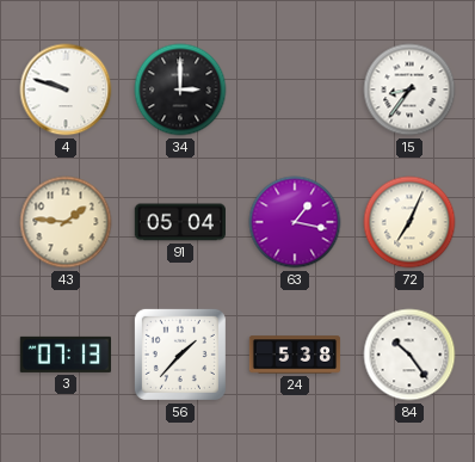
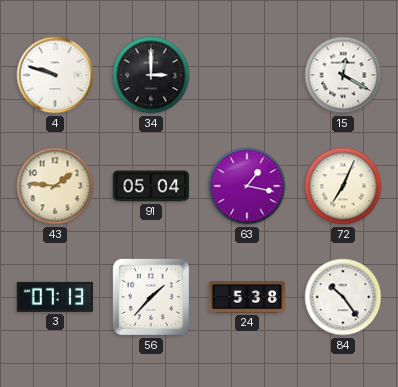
15: 8:36 -> 12:20 (343, 75)
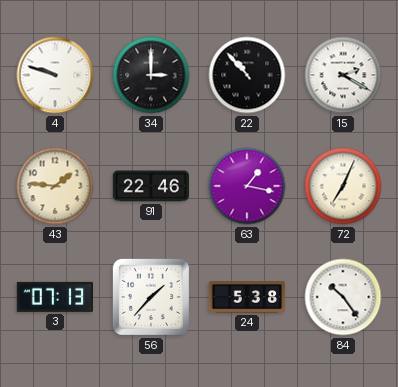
22: none -> 10:53 (247, 75)
15: 12:20 -> 2:20 (343, 75)
91: 05:04 -> 22:46 (150, 186)
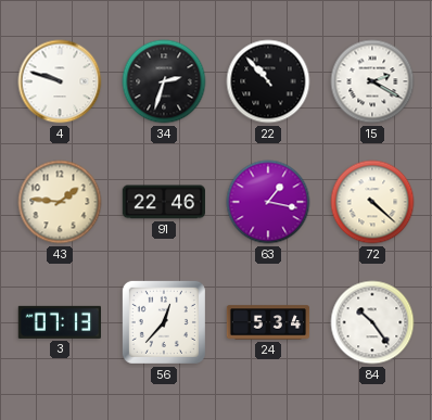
34: 3:00 -> 2:33 (164, 81)
72: 7:04 -> 4:22 (372, 202)
56: 1:37 -> 12:37 (164, 322)
24: 5:38 -> 5:34 (268, 322)
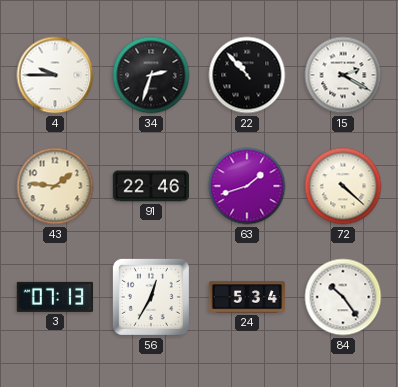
4: 9:48 -> 9:45 (55, 75)
63: 1:17 -> 1:42 (247, 186)
56: 12:37 -> 12:35 (151, 297)
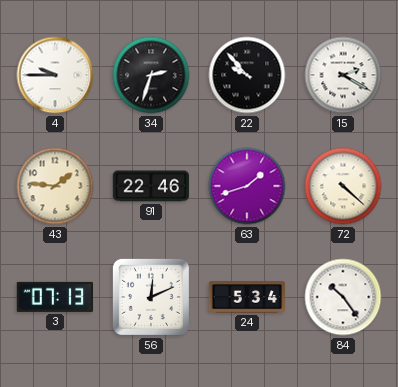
22: 10:53 -> 9:53 (247, 75)
56: 12:35 -> 12:11 (151, 297)
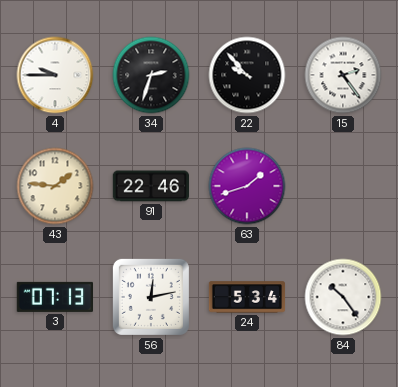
15: 2:20 -> 2:24 (343, 75)
72: 4:22 -> none (343, 186)
56: 12:11 -> 12:13 (151, 297)
